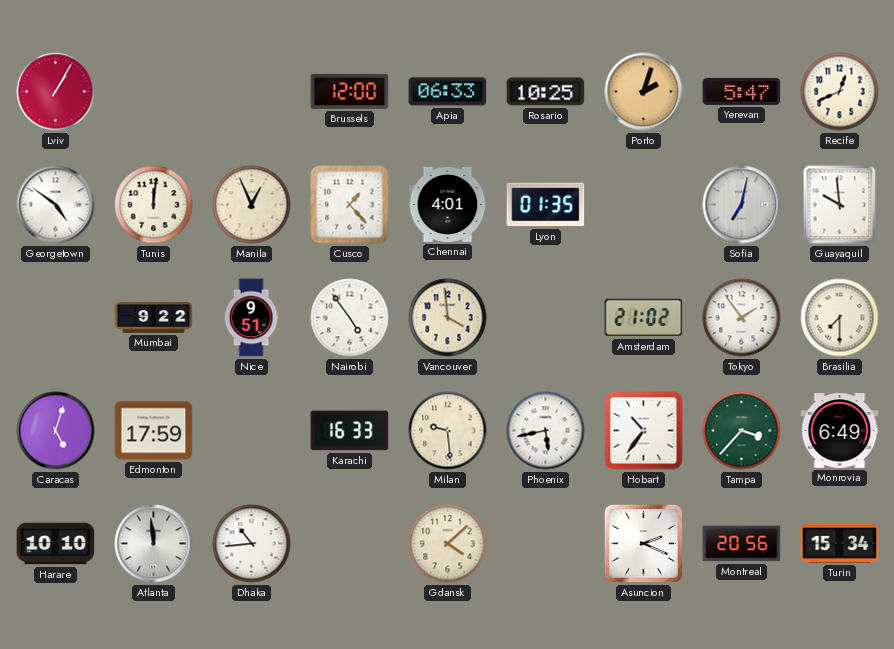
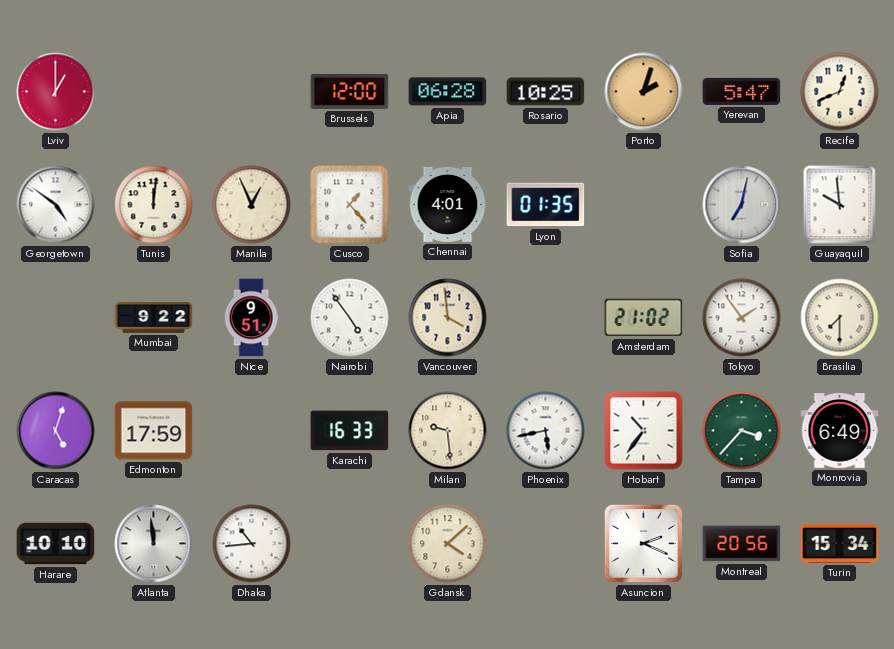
Lviv: 1:05 -> 1:00 (56, 92)
Apia: 06:33 -> 06:28 (448, 92)
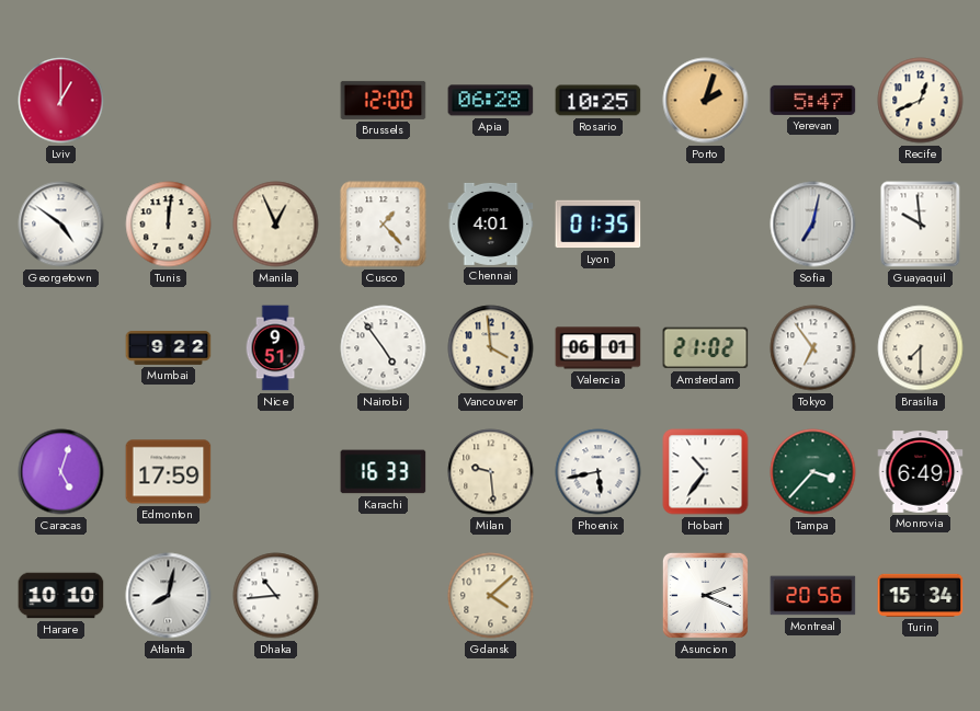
Valencia: none -> 06:01 (599, 348)
Tokyo: 1:54 -> 6:54 (813, 348)
Atlanta: 11:59 -> 8:02 (169, 596)
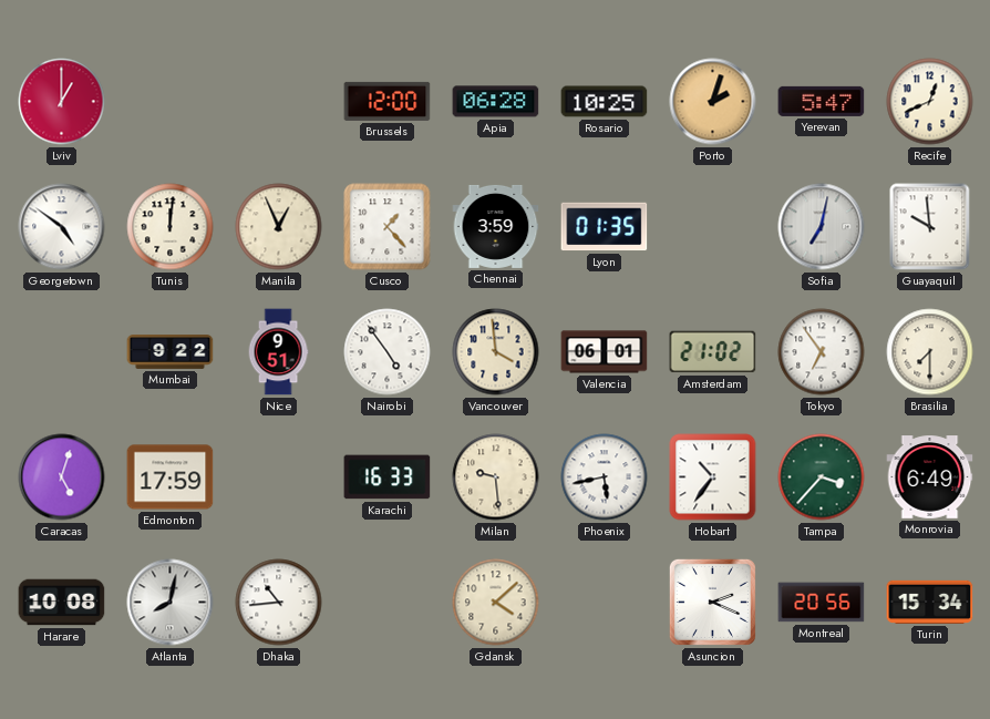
Chennai: 4:01 -> 3:59 (496, 226)
Harare: 10:10 -> 10:08 (62, 603)
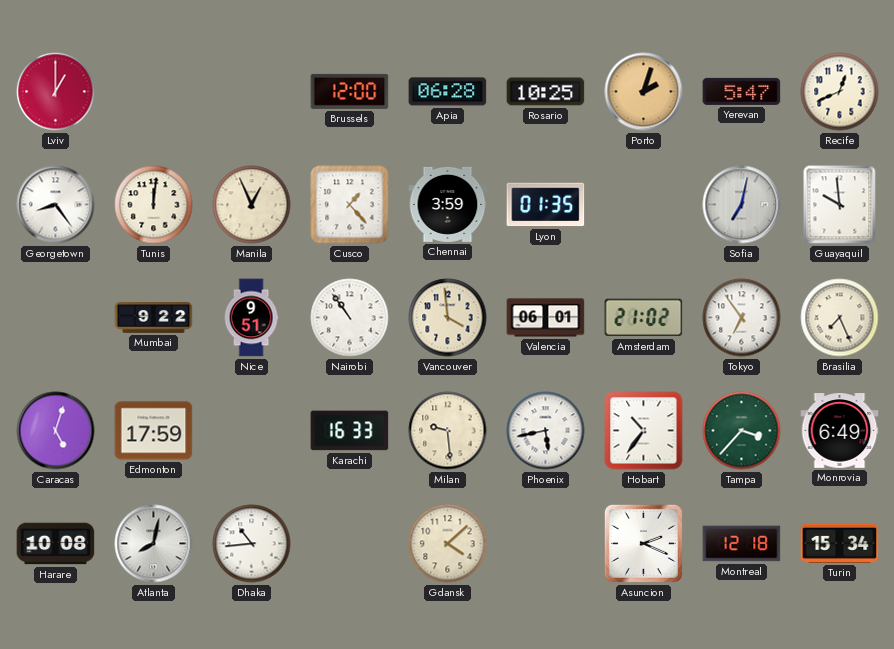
Georgetown: 4:51 -> 8:24 (56, 205)
Nairobi: 4:54 -> 10:54 (350, 318)
Brasilia: 7:30 -> 7:26 (840, 318)
Montreal: 20:56 -> 12:18 (742, 544)
